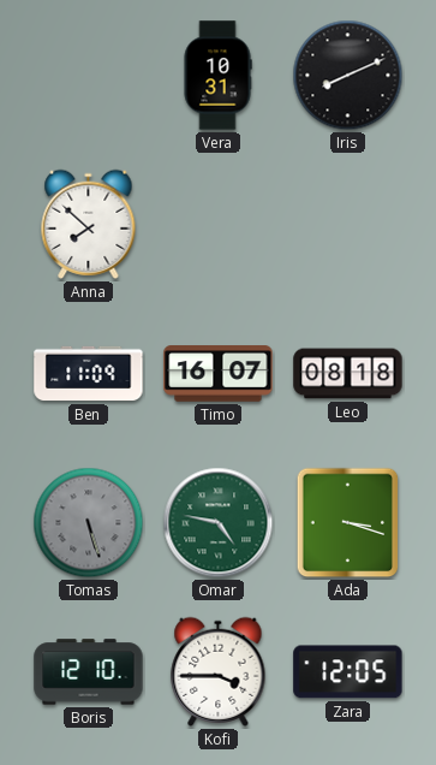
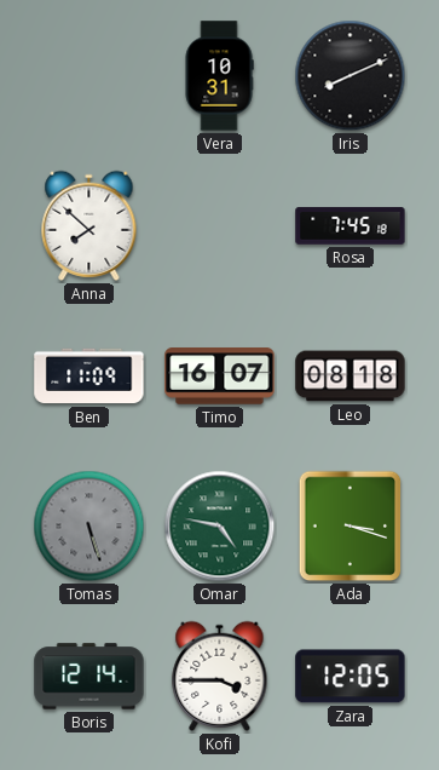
Rosa: none -> 7:45 (351, 226)
Boris: 12:10 -> 12:14 (89, 677)
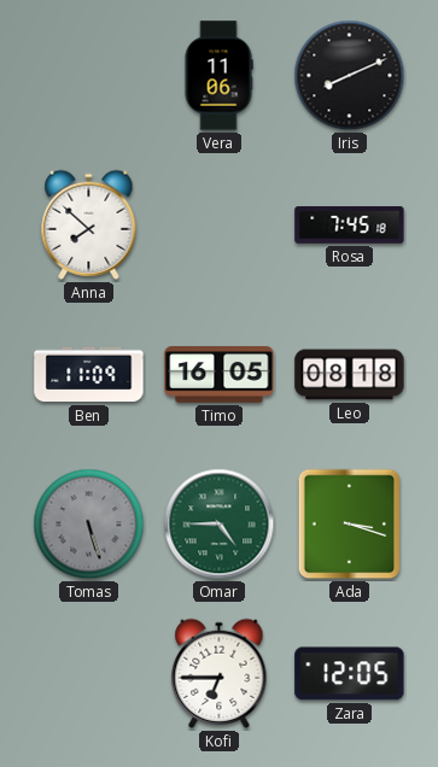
Vera: 10:31 -> 11:06 (218, 76)
Timo: 16:07 -> 16:05 (220, 375)
Omar: 4:47 -> 4:45 (220, 525)
Boris: 12:14 -> none (89, 677)
Kofi: 3:45 -> 6:45 (220, 673)
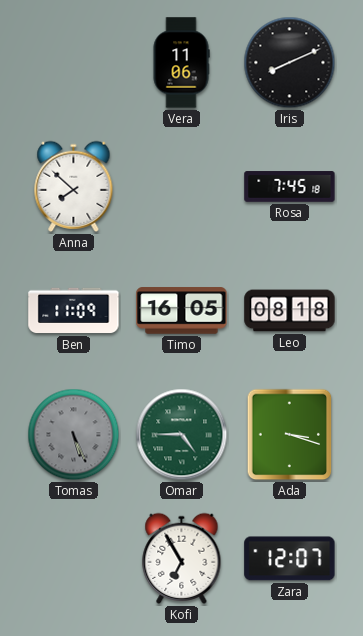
Tomas: 5:27 -> 5:26 (74, 435)
Kofi: 6:45 -> 6:55 (182, 558)
Zara: 12:05 -> 12:07 (290, 559)
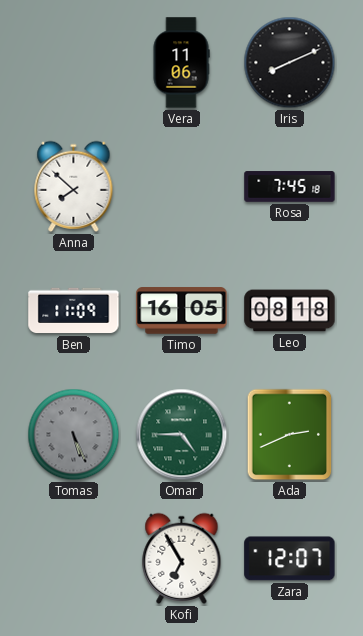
Ada: 3:18 -> 2:41 (290, 435)
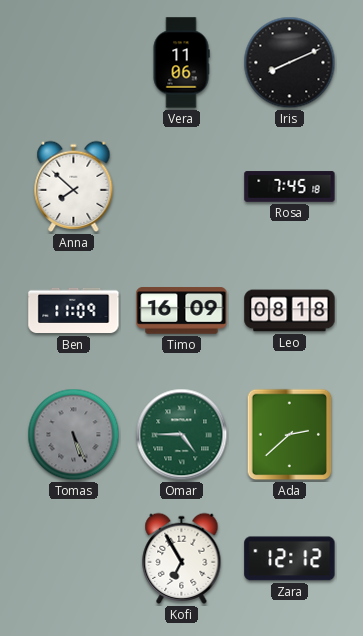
Timo: 16:05 -> 16:09 (182, 311)
Ada: 2:41 -> 2:38 (290, 435)
Zara: 12:07 -> 12:12 (290, 559)
